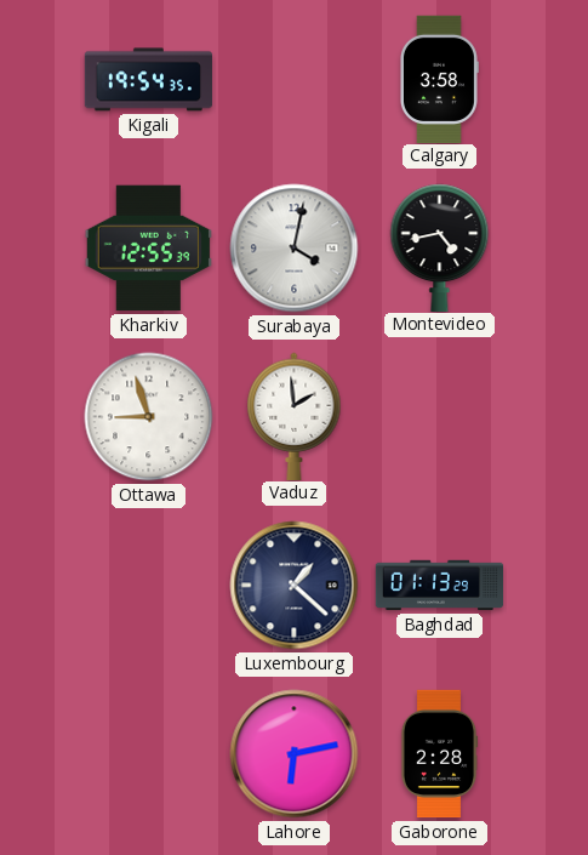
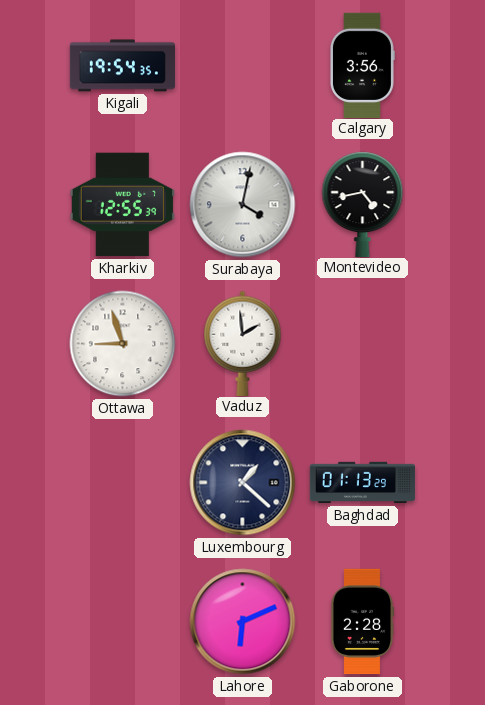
Calgary: 3:58 -> 3:56 (362, 65)
Lahore: 6:13 -> 6:11 (243, 622)
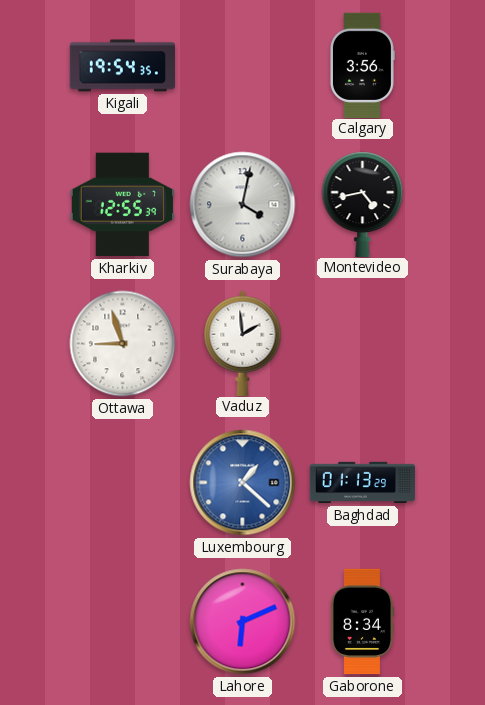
Luxembourg dial: navy -> blue (243, 483)
Gaborone: 2:28 -> 8:34 (362, 622)
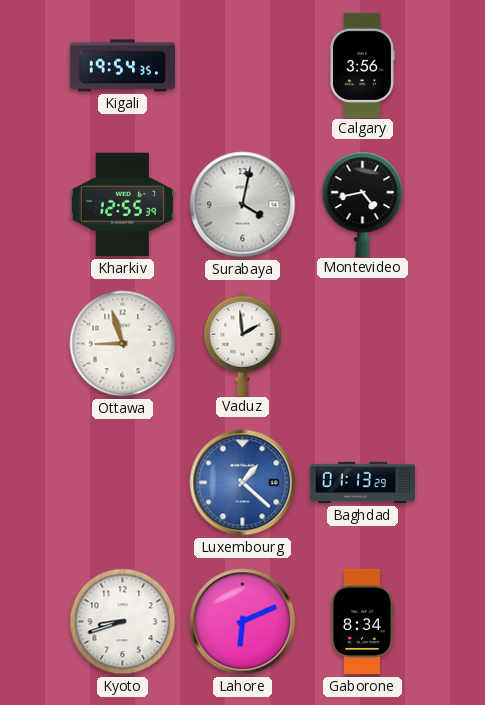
Kyoto: none -> 8:42 (123, 622)
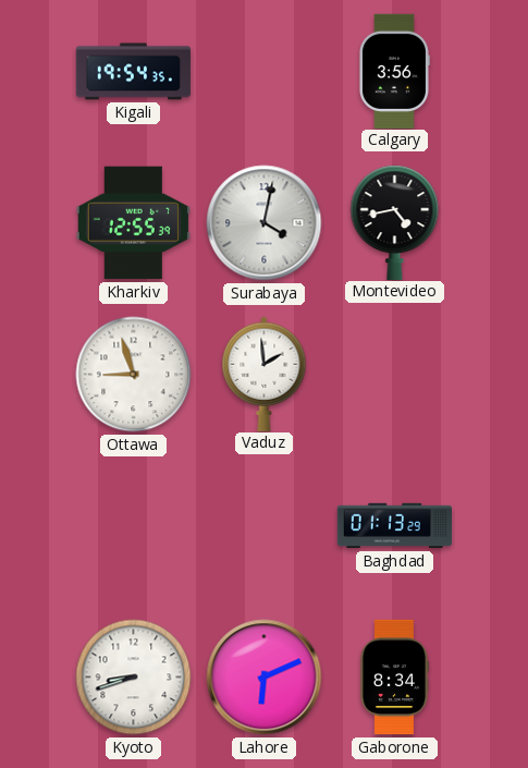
Luxembourg: 1:22 -> none (243, 483)
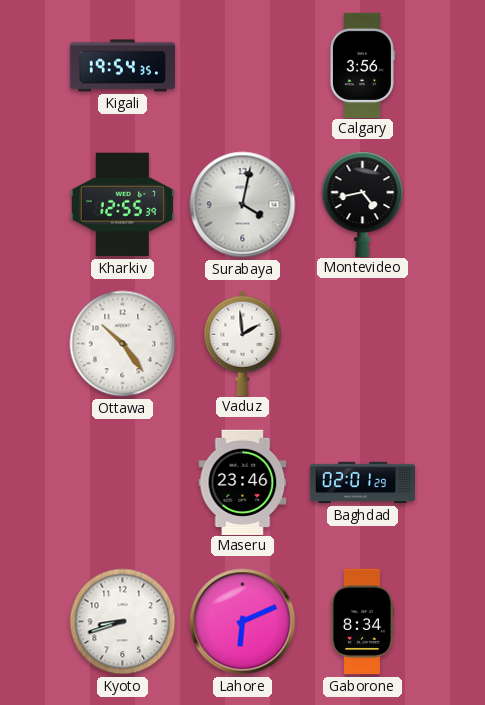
Ottawa: 8:57 -> 10:24 (123, 344)
Maseru: none -> 23:46 (243, 482)
Baghdad: 01:13 -> 02:01 (363, 483)
